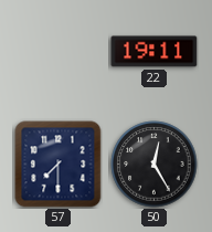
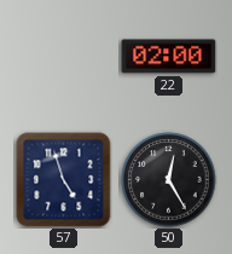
22: 19:11 -> 02:00 (169, 57)
57: 7:30 -> 4:57 (64, 180)
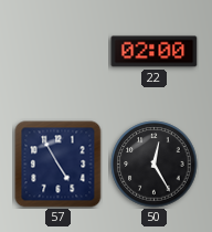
57: 4:57 -> 4:55 (59, 165)
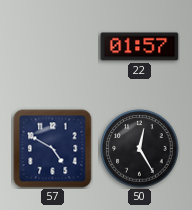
22: 02:00 -> 01:57 (140, 47)
57: 4:55 -> 4:50 (53, 149)
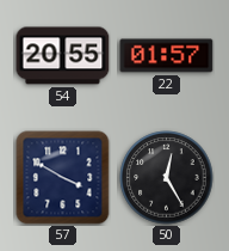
54: none -> 20:55 (63, 56)
57: 4:50 -> 3:50 (63, 178)
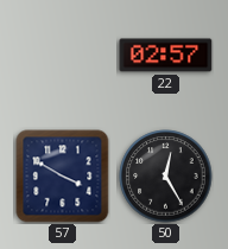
54: 20:55 -> none (63, 56)
22: 01:57 -> 02:57 (166, 56)
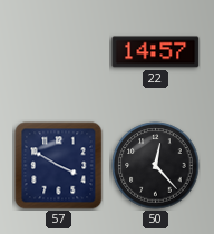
22: 02:57 -> 14:57 (156, 52)
50: 12:25 -> 12:23 (156, 166)
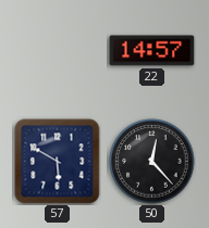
57: 3:50 -> 5:50 (58, 162)
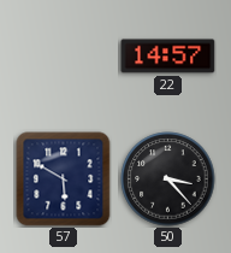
50: 12:23 -> 3:23 (168, 180)
